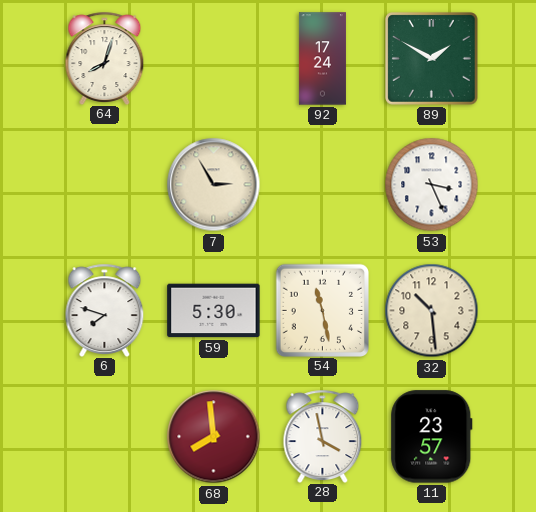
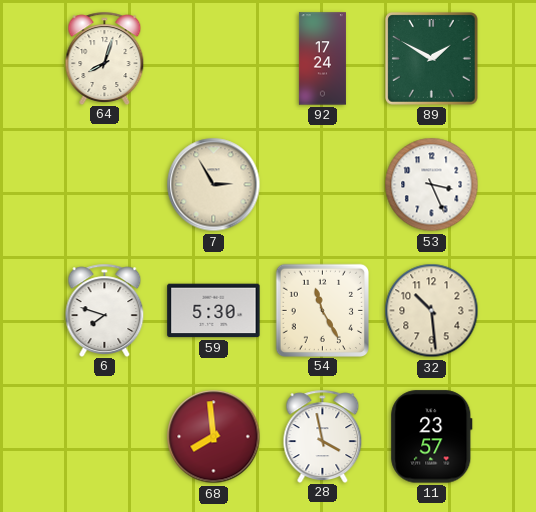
54: 11:28 -> 11:25 (322, 310)
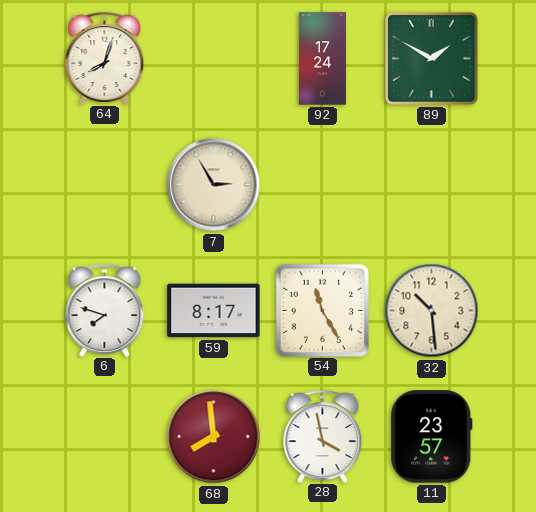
53: 3:26 -> none (432, 185)
59: 5:30 -> 8:17 (214, 311)
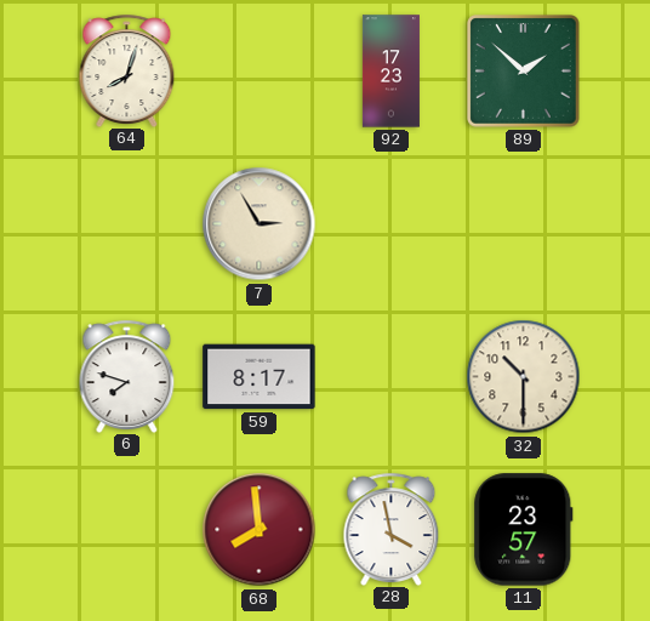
92: 17:24 -> 17:23 (390, 72)
89: 1:50 -> 1:52 (524, 72)
54: 11:25 -> none (322, 310)
32: 10:29 -> 10:30 (524, 377)
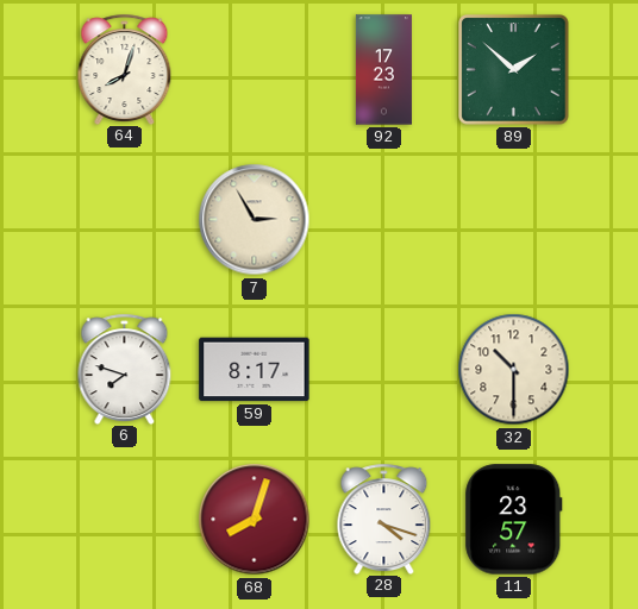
68: 7:59 -> 8:03 (255, 520)
28: 3:58 -> 4:18 (384, 519)
